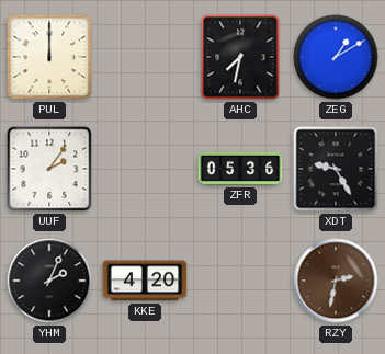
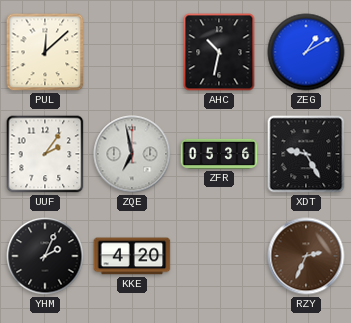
PUL: 12:00 -> 12:08 (45, 52)
AHC: 7:32 -> 10:32 (219, 52)
ZQE: none -> 6:58 (132, 154)
RZY: 2:32 -> 2:34 (306, 256)
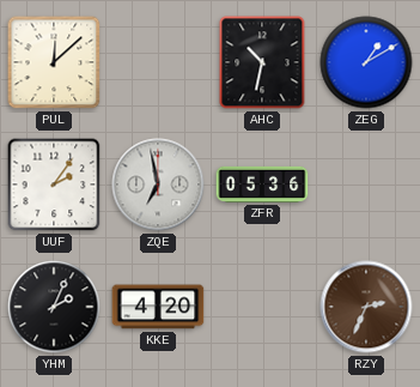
XDT: 9:25 -> none (306, 154)
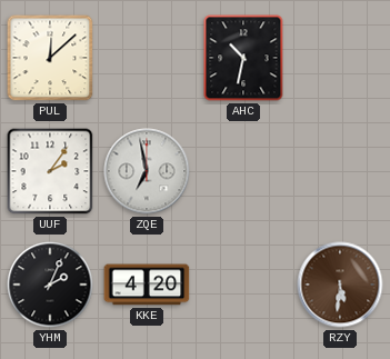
ZEG: 1:10 -> none (366, 62)
ZFR: 05:36 -> none (262, 185)
RZY: 2:34 -> 5:31 (340, 285)
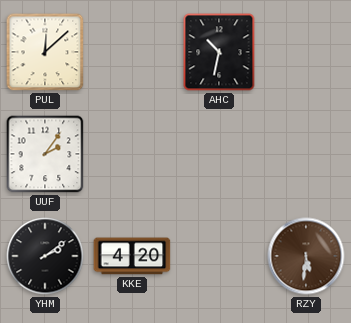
ZQE: 6:58 -> none (147, 171)
YHM: 2:04 -> 2:09 (45, 256)
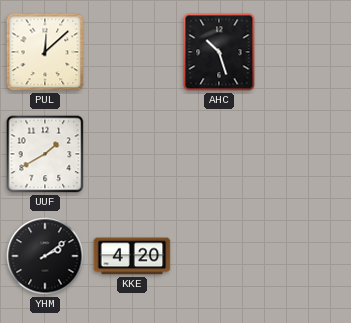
AHC: 10:32 -> 10:27 (219, 52)
UUF: 2:06 -> 1:40 (45, 154)
RZY: 5:31 -> none (306, 256)
